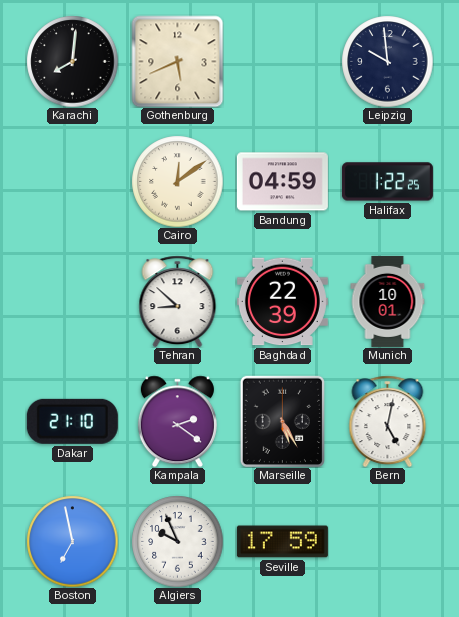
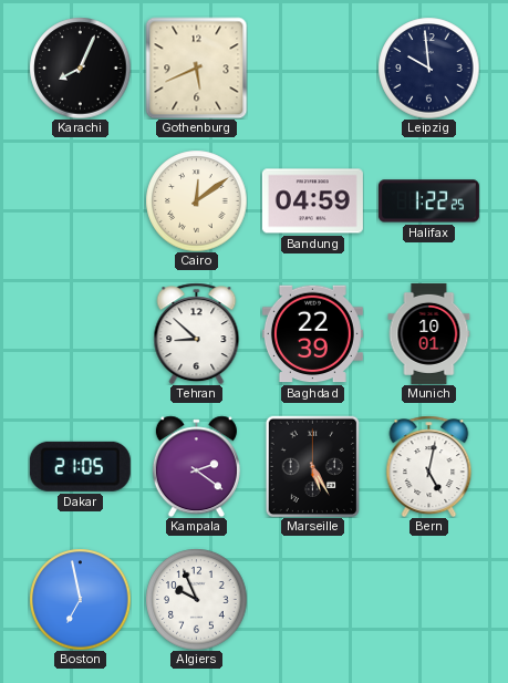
Karachi: 8:01 -> 8:04 (80, 68)
Dakar: 21:10 -> 21:05 (80, 466)
Seville: 17:59 -> none (282, 542)
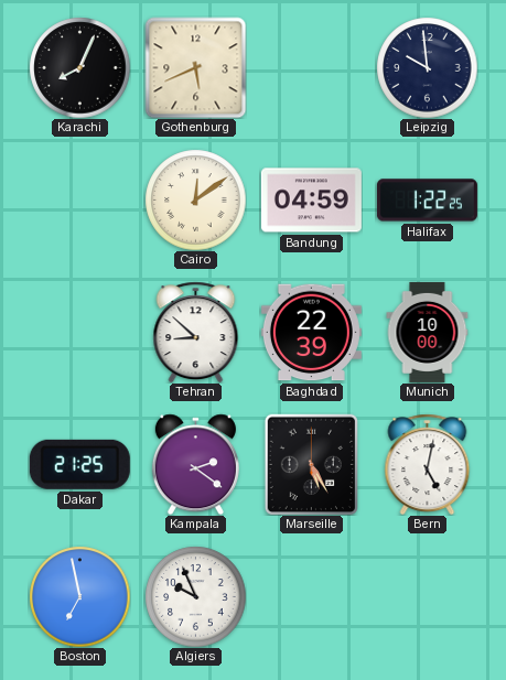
Munich: 10:01 -> 10:00 (428, 332)
Dakar: 21:05 -> 21:25 (79, 464)
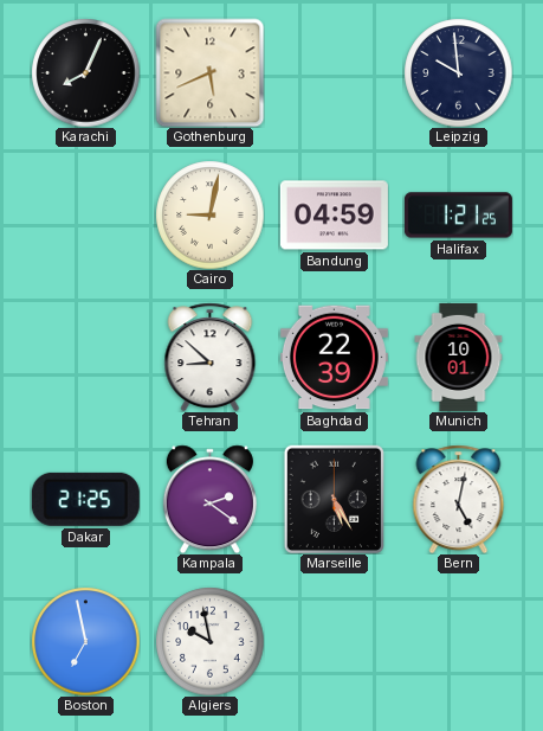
Cairo: 12:09 -> 9:02 (209, 214)
Halifax: 1:22 -> 1:21 (458, 216)
Munich: 10:00 -> 10:01 (459, 357)
Algiers: 9:56 -> 9:58 (209, 641)
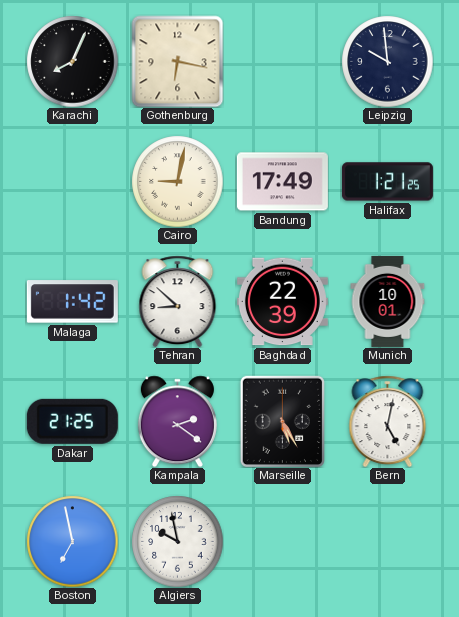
Gothenburg: 5:41 -> 6:17 (177, 61)
Bandung: 04:59 -> 17:49 (282, 182)
Malaga: none -> 1:42 (72, 302)
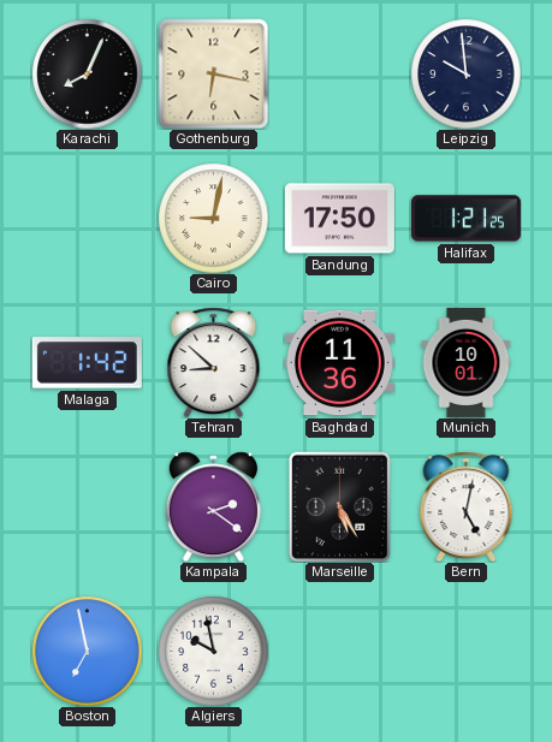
Bandung: 17:49 -> 17:50 (339, 219)
Baghdad: 22:39 -> 11:36 (339, 363)
Dakar: 21:25 -> none (72, 421)
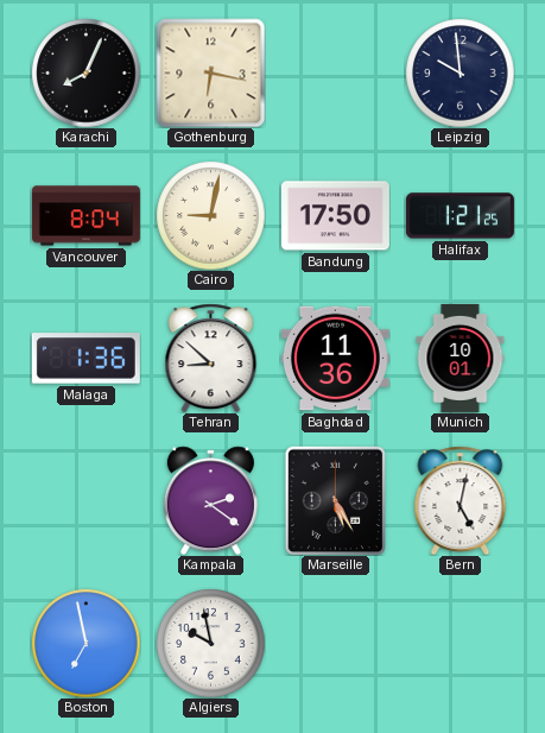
Vancouver: none -> 8:04 (85, 216)
Malaga: 1:42 -> 1:36 (85, 359)
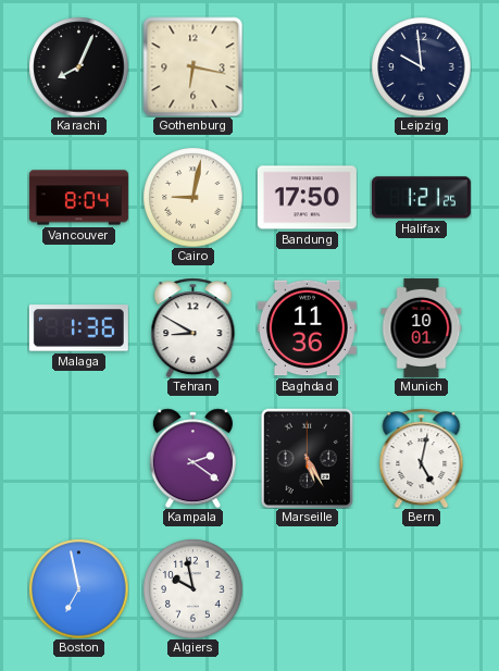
Tehran: 8:52 -> 8:50 (194, 327)
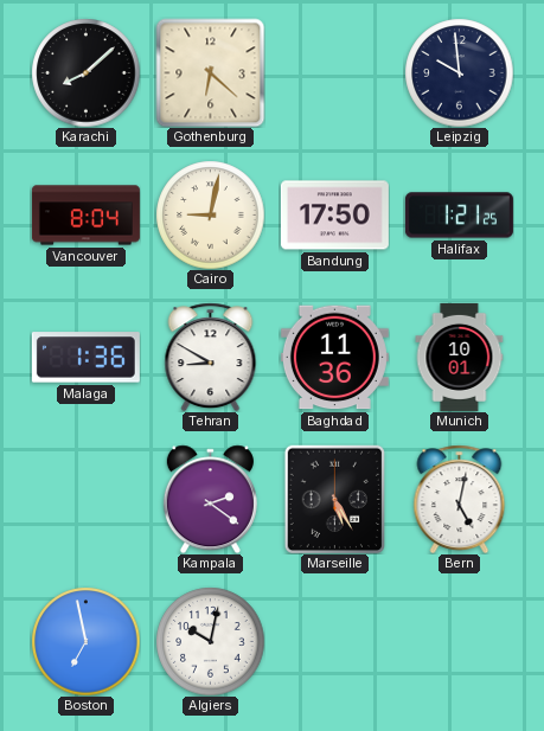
Karachi: 8:04 -> 8:08 (85, 72)
Gothenburg: 6:17 -> 6:22 (210, 72)
Algiers: 9:58 -> 10:02 (210, 641)
